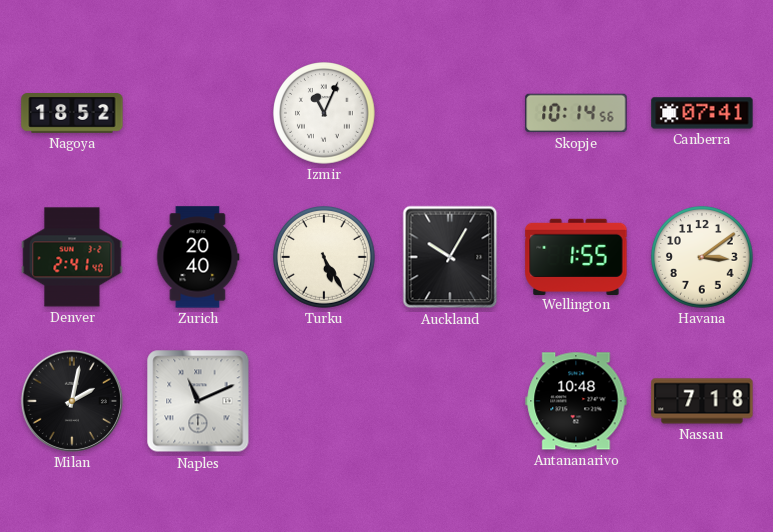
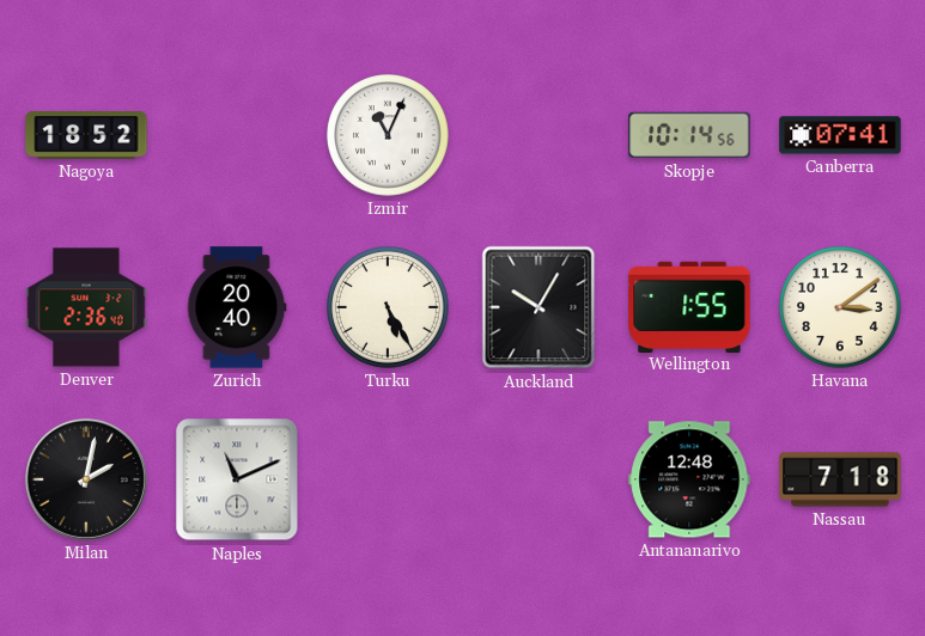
Denver: 2:41 -> 2:36 (86, 307)
Antananarivo: 10:48 -> 12:48 (689, 479)
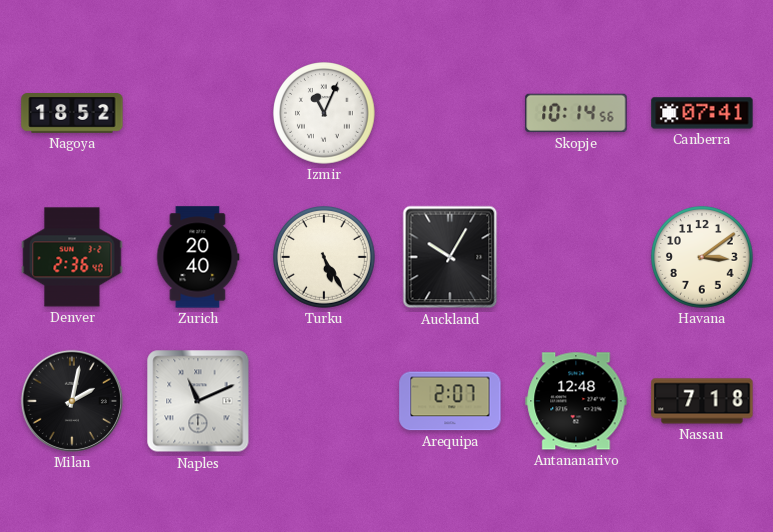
Wellington: 1:55 -> none (689, 306)
Arequipa: none -> 2:07 (450, 401)
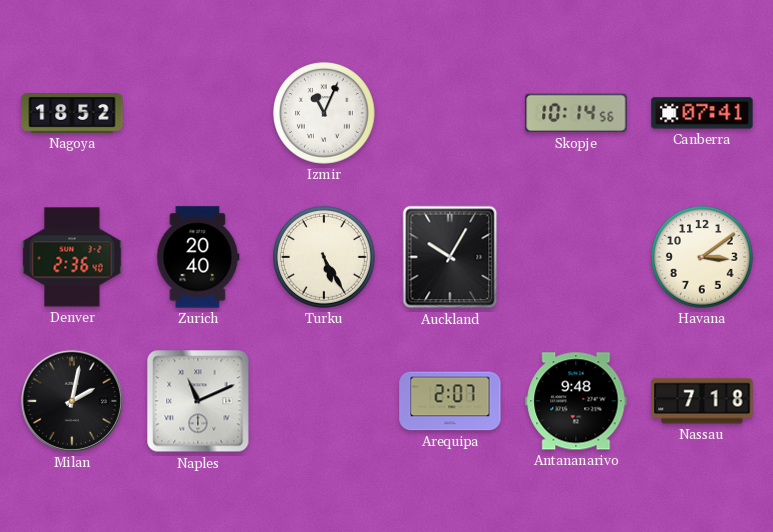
Antananarivo: 12:48 -> 9:48 (576, 401)
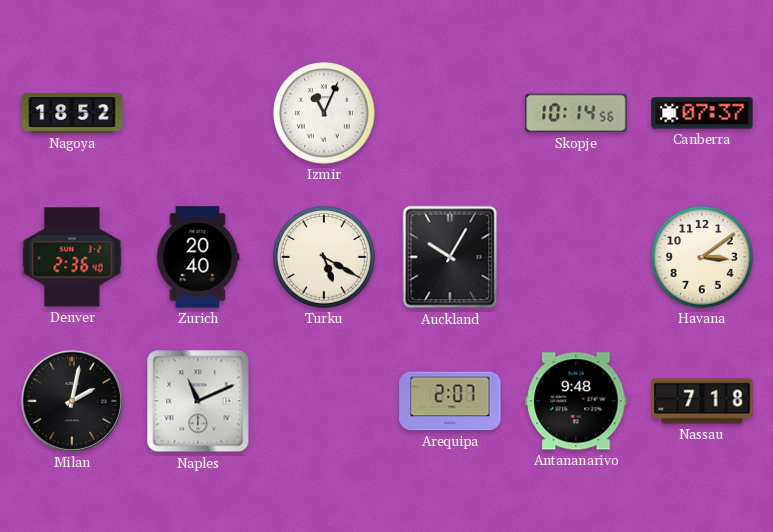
Canberra: 07:41 -> 07:37 (702, 113)
Turku: 5:25 -> 5:20 (325, 258)
